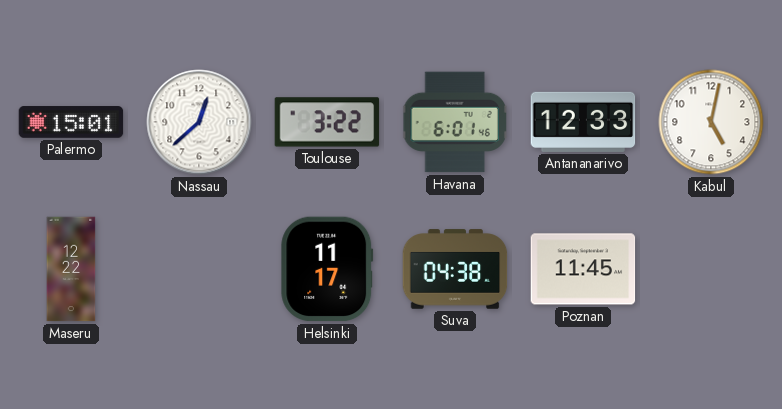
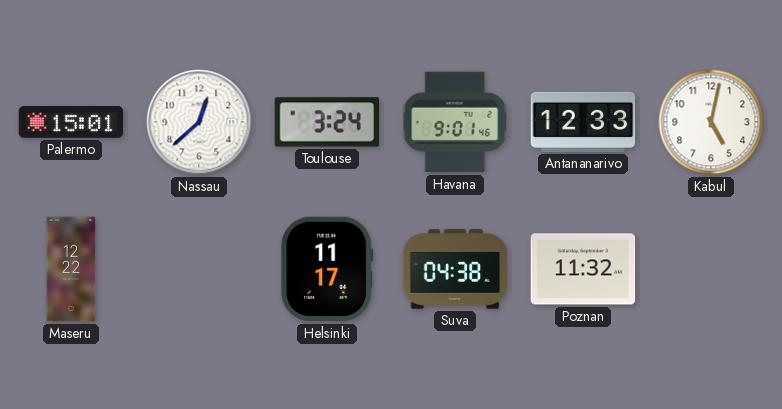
Toulouse: 3:22 -> 3:24 (327, 122)
Havana: 6:01 -> 9:01 (455, 122)
Poznan: 11:45 -> 11:32 (583, 269)
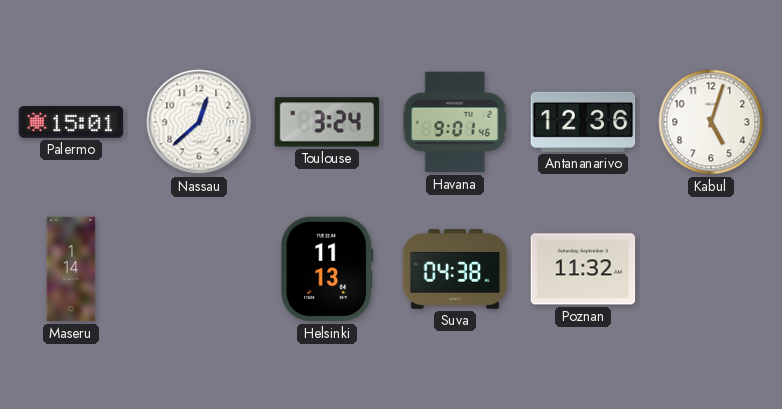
Antananarivo: 12:33 -> 12:36 (583, 122)
Kabul: 5:02 -> 5:03 (711, 122)
Maseru: 12:22 -> 1:14 (71, 269)
Helsinki: 11:17 -> 11:13 (327, 269)
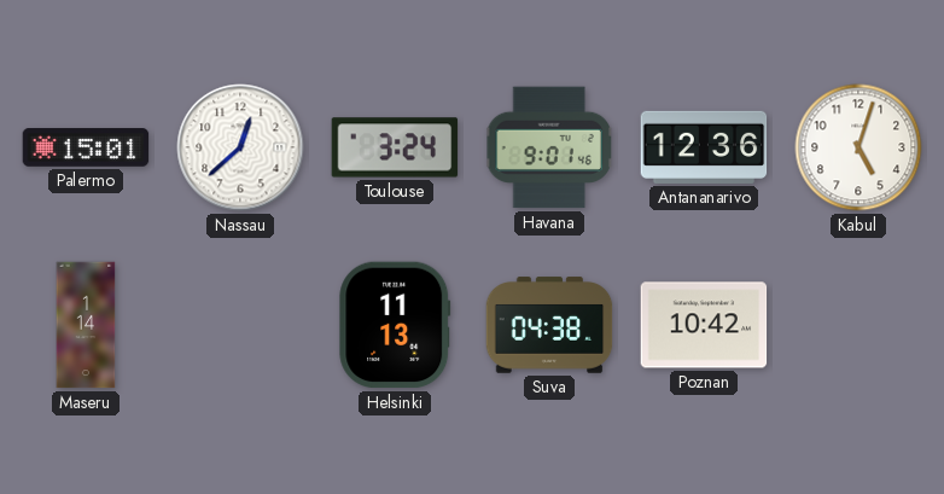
Poznan: 11:32 -> 10:42 (704, 325)
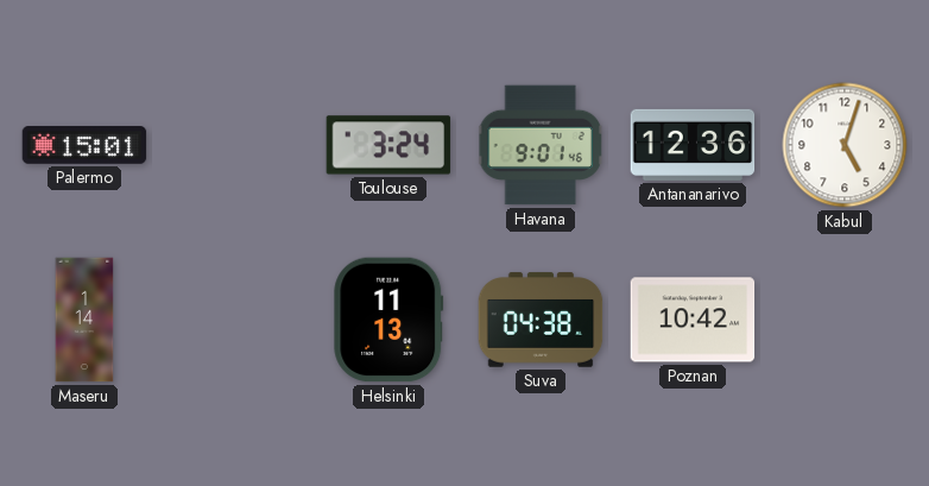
Nassau: 12:38 -> none (240, 147)
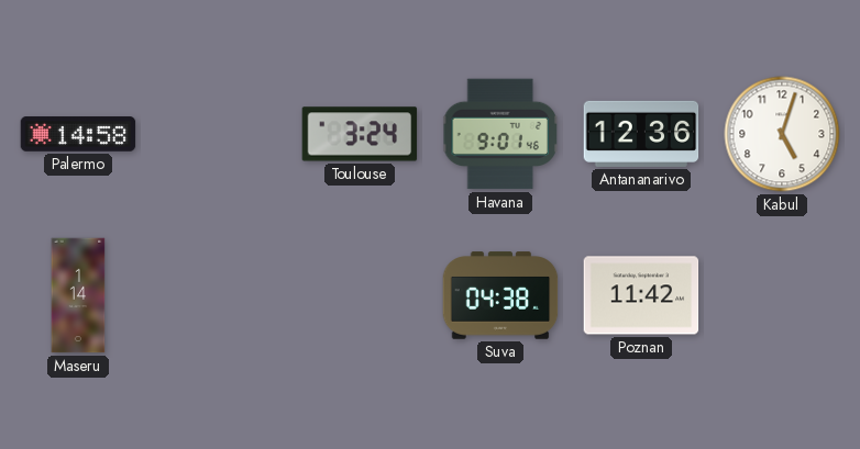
Palermo: 15:01 -> 14:58 (78, 134)
Helsinki: 11:13 -> none (388, 320)
Poznan: 10:42 -> 11:42 (641, 295)
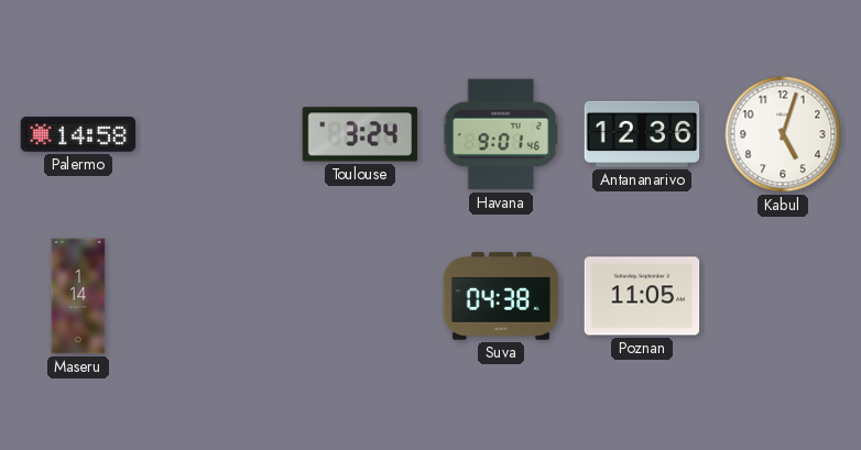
Poznan: 11:42 -> 11:05 (642, 296)
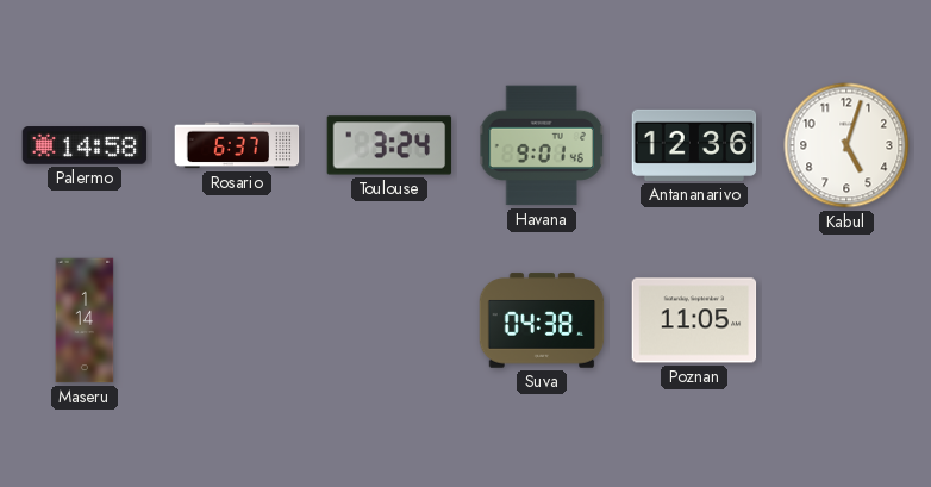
Rosario: none -> 6:37 (237, 145)
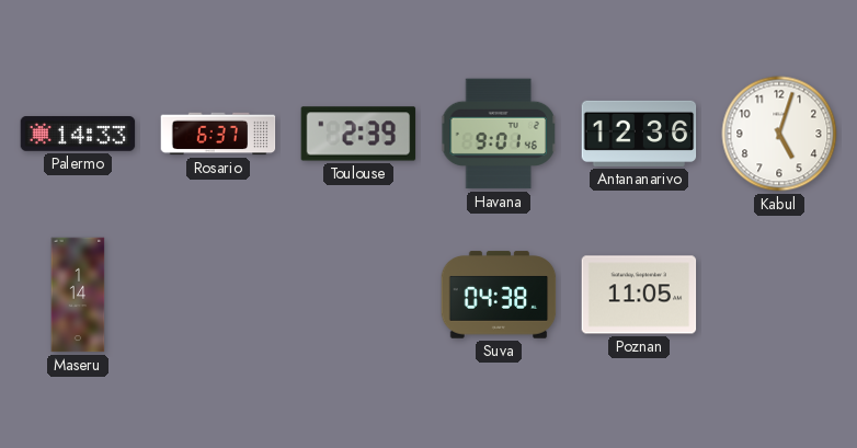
Palermo: 14:58 -> 14:33 (78, 134)
Toulouse: 3:24 -> 2:39 (358, 134)
